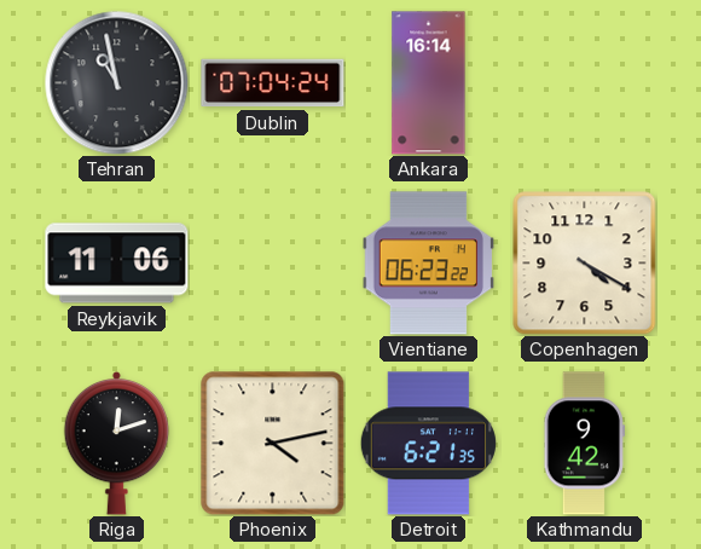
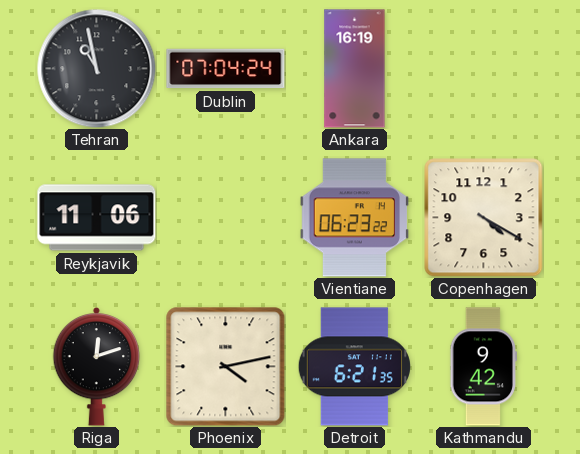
Ankara: 16:14 -> 16:19 (355, 69)
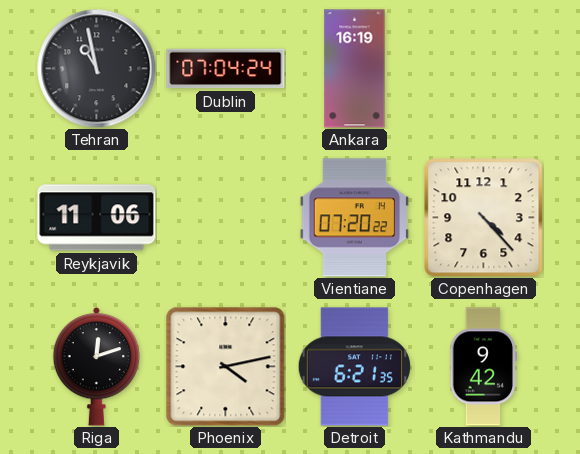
Vientiane: 06:23 -> 07:20 (354, 218)
Copenhagen: 4:20 -> 4:23 (484, 218)
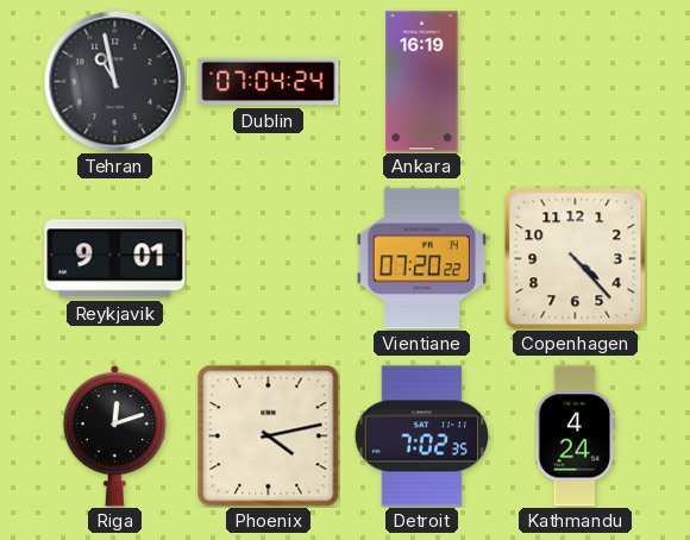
Reykjavik: 11:06 -> 9:01 (115, 259)
Detroit: 6:21 -> 7:02 (421, 437)
Kathmandu: 9:42 -> 4:24 (575, 437)
